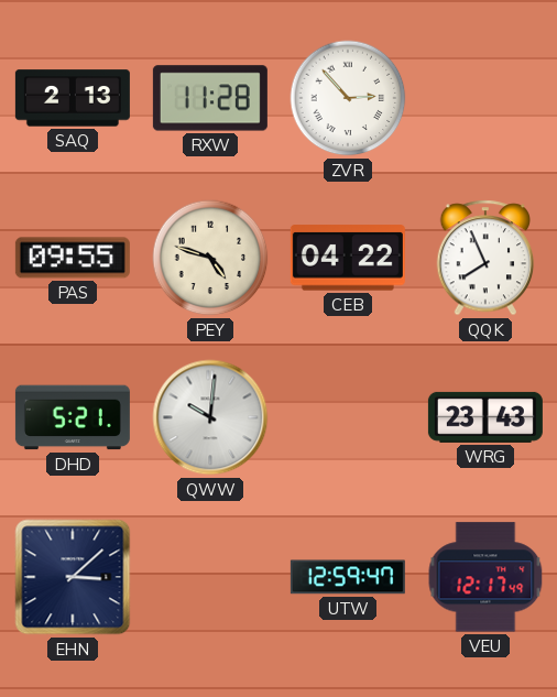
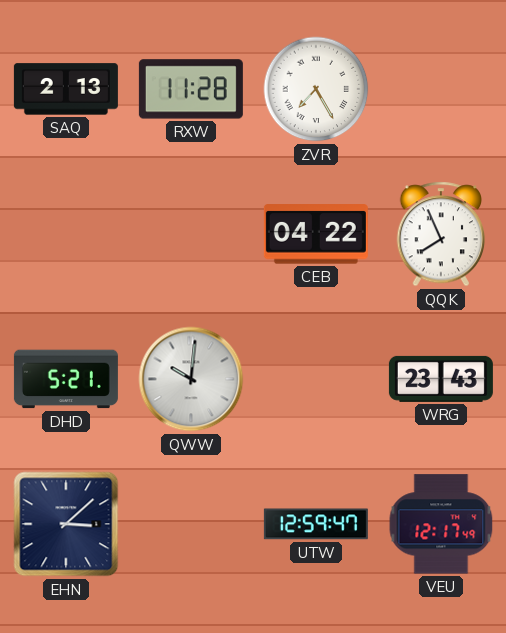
ZVR: 2:53 -> 7:25 (316, 89)
PAS: 09:55 -> none (73, 258)
PEY: 4:48 -> none (210, 258)
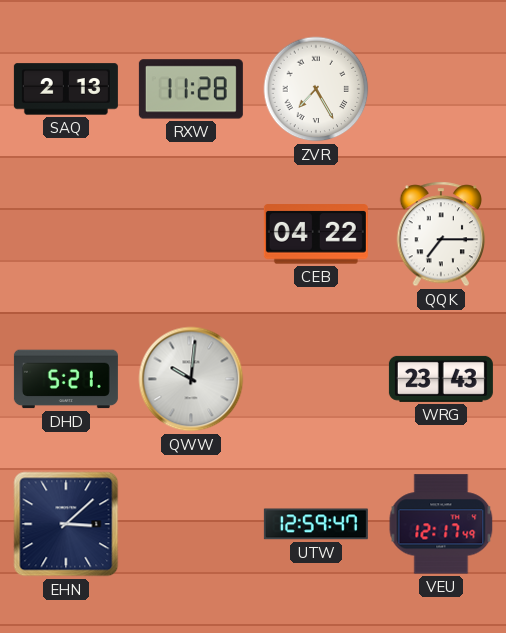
QQK: 7:56 -> 7:15 (441, 234)
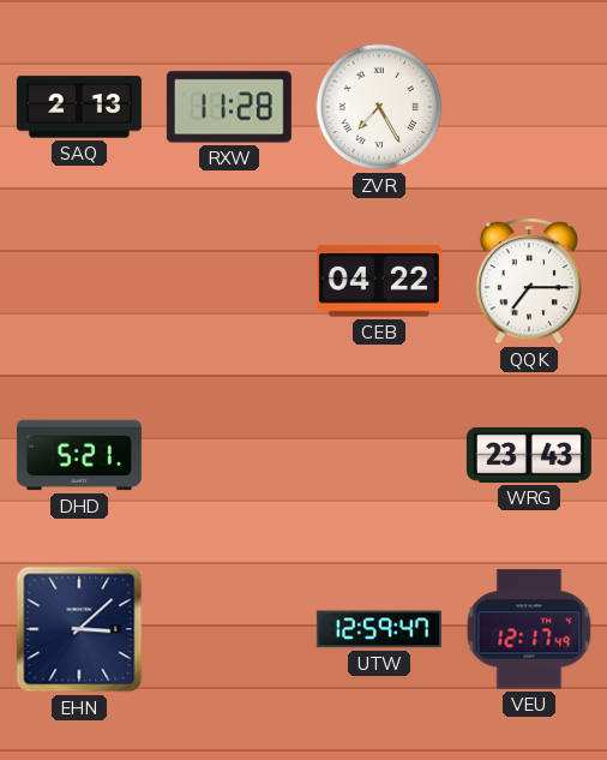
QWW: 10:01 -> none (191, 379)
